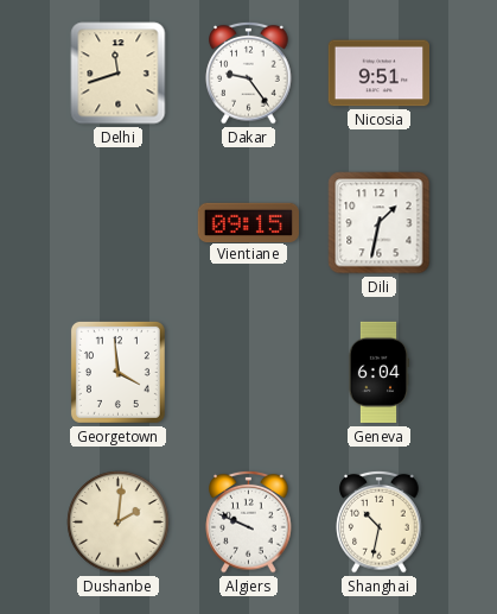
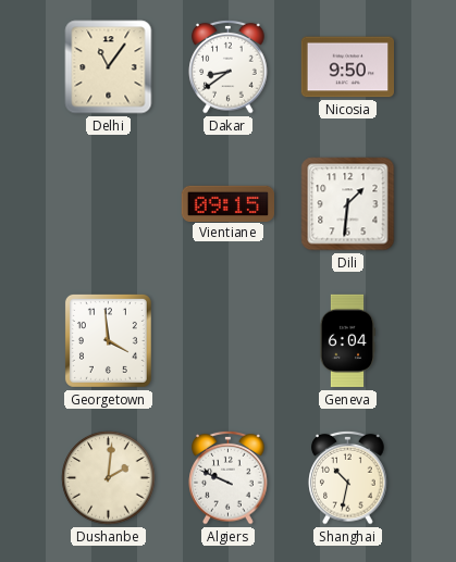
Delhi: 11:42 -> 11:06 (109, 67)
Dakar: 9:24 -> 8:39 (229, 66)
Nicosia: 9:51 -> 9:50 (347, 67)
Dili: 1:32 -> 1:31 (348, 204)
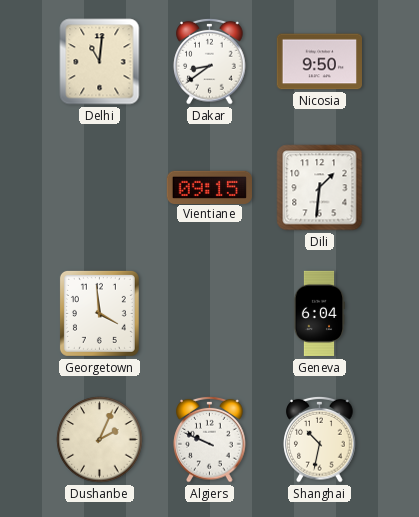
Delhi: 11:06 -> 11:01 (100, 62)
Dushanbe: 2:01 -> 2:04 (100, 440)
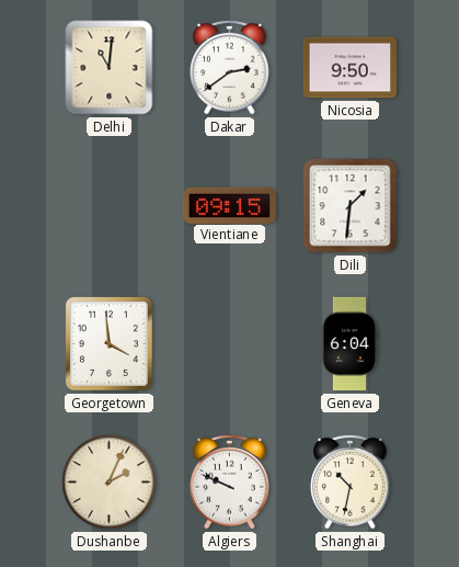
Dakar: 8:39 -> 2:39 (230, 67)
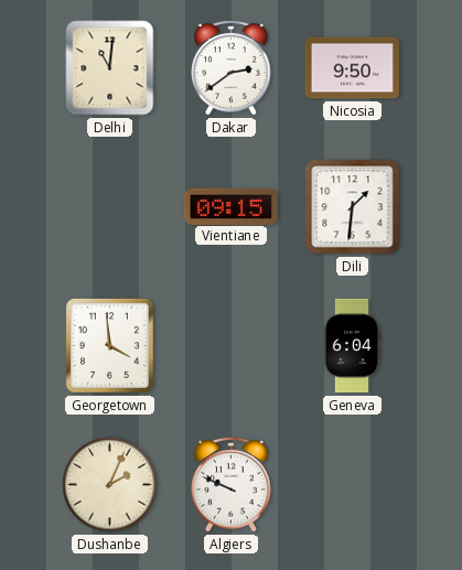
Shanghai: 10:32 -> none (351, 481)
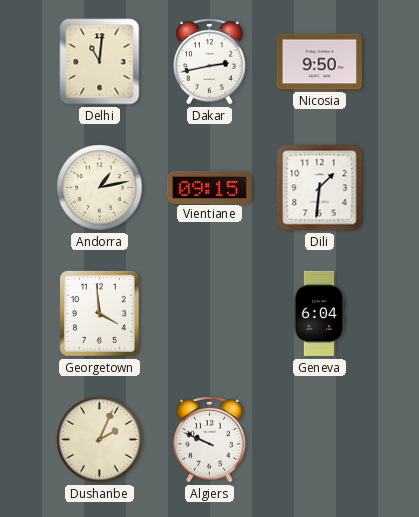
Dakar: 2:39 -> 2:43 (210, 61)
Andorra: none -> 1:13 (100, 188)
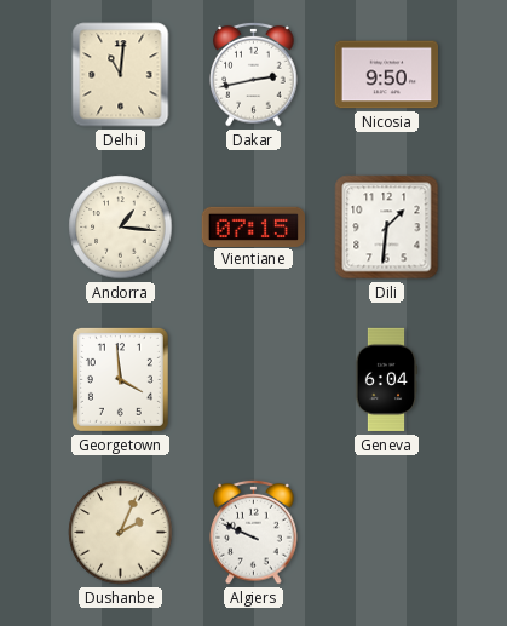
Andorra: 1:13 -> 1:16 (121, 228)
Vientiane: 09:15 -> 07:15 (253, 226)
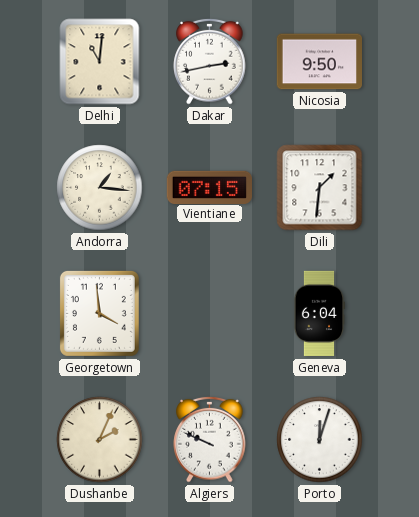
Porto: none -> 12:03 (320, 440)
